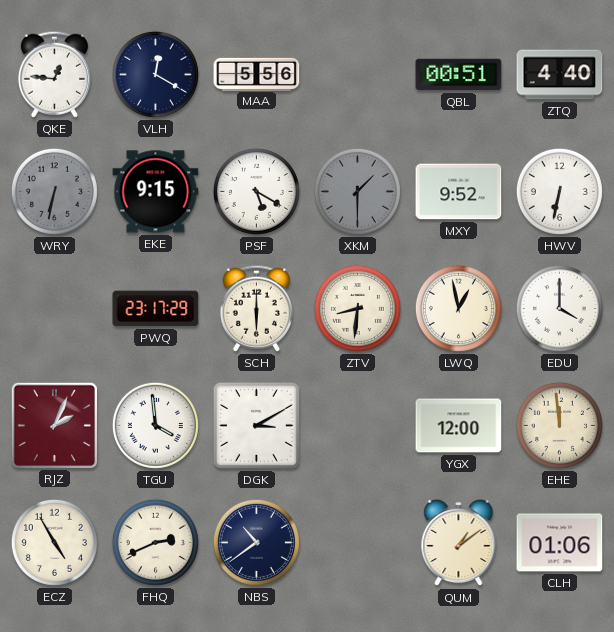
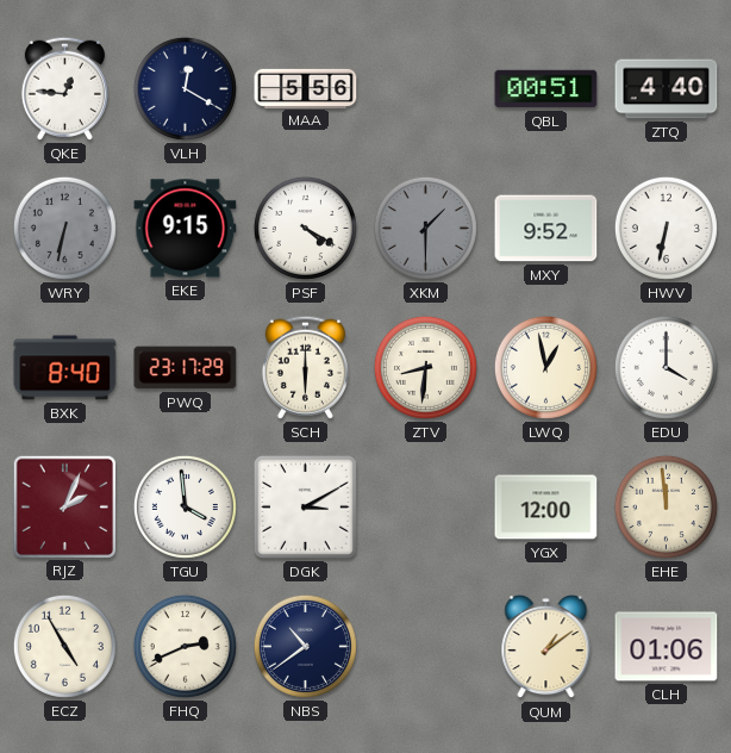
PSF: 5:20 -> 4:20 (305, 228)
BXK: none -> 8:40 (65, 368)
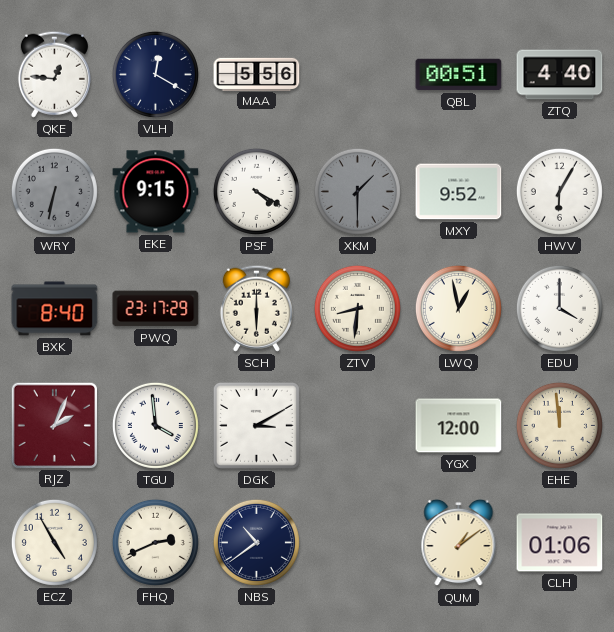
HWV: 6:32 -> 6:05 (559, 191)
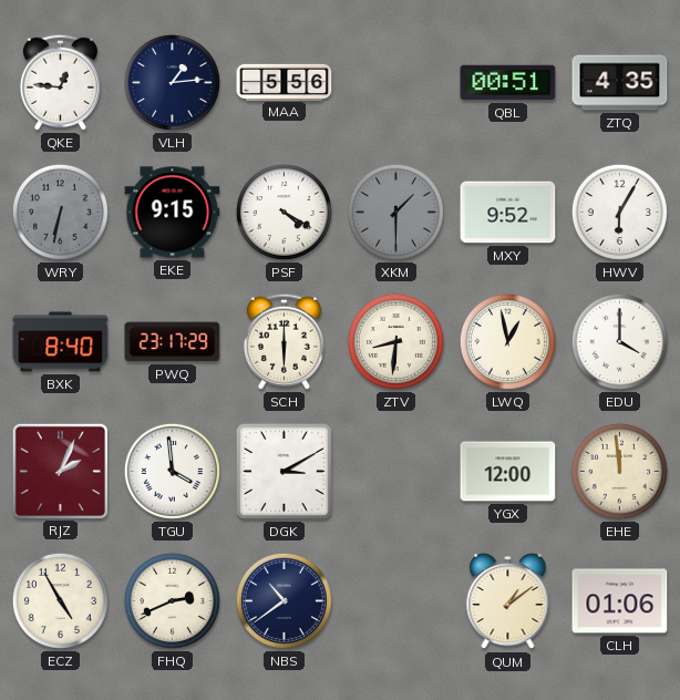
VLH: 12:20 -> 1:14 (172, 82)
ZTQ: 4:40 -> 4:35 (620, 83)
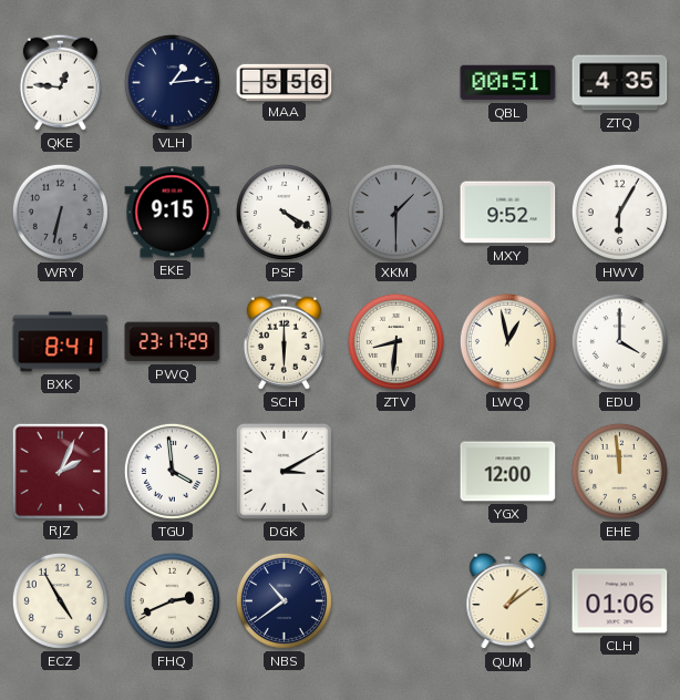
BXK: 8:40 -> 8:41 (61, 342)
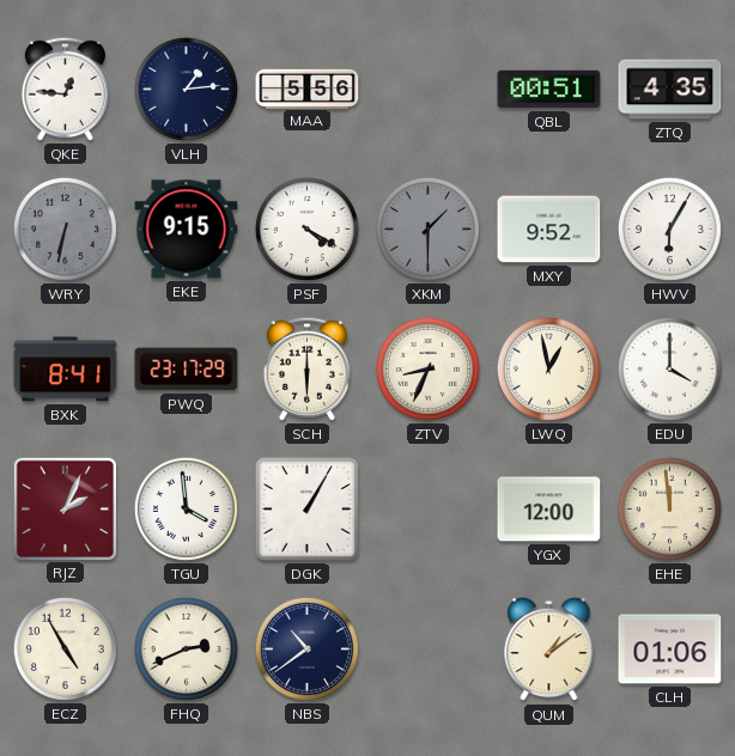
ZTV: 8:31 -> 8:34 (427, 368)
DGK: 3:10 -> 1:05 (306, 508)
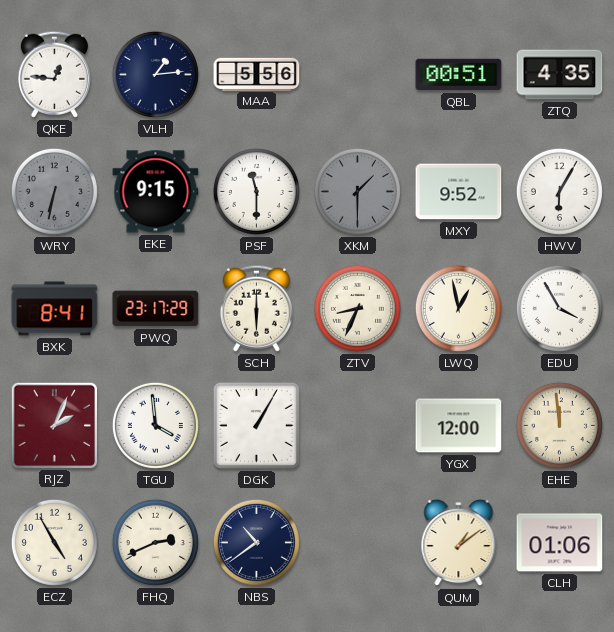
PSF: 4:20 -> 11:30 (256, 191)
EDU: 4:00 -> 3:55 (559, 308)
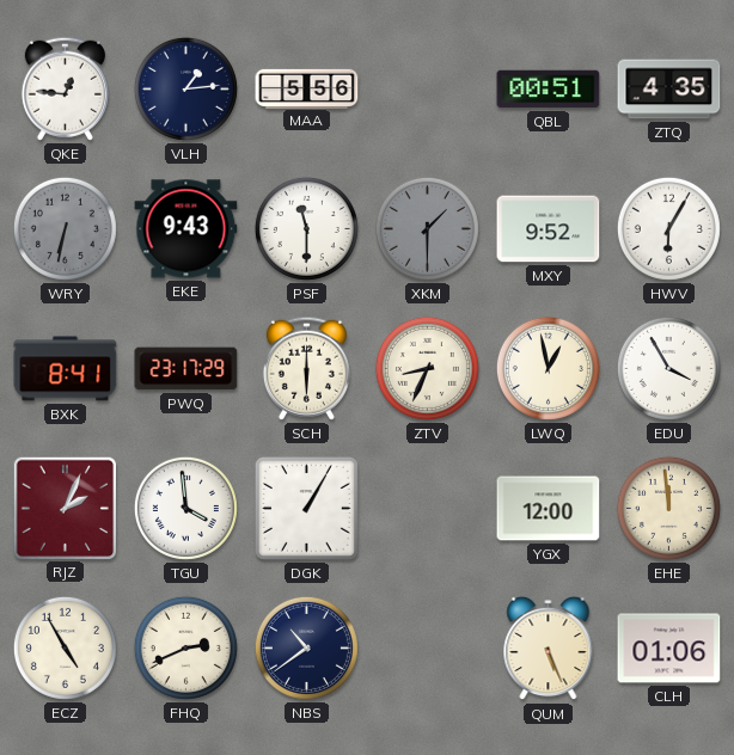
EKE: 9:15 -> 9:43 (186, 229)
QUM: 1:09 -> 5:26 (549, 649)
